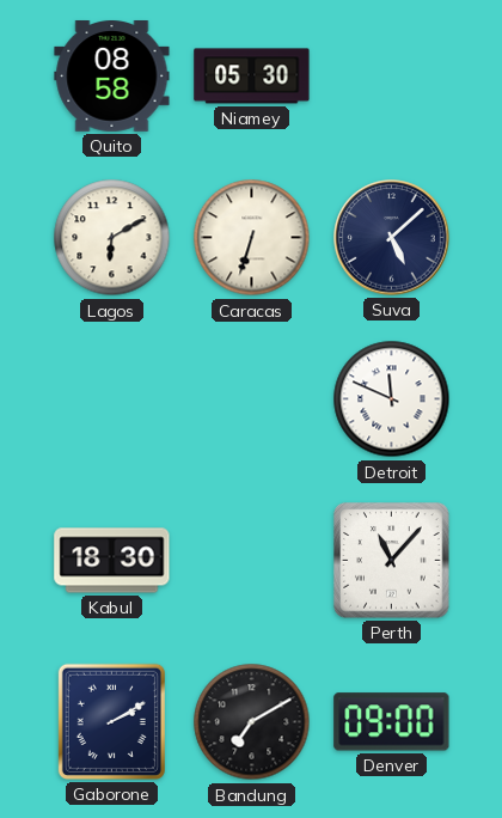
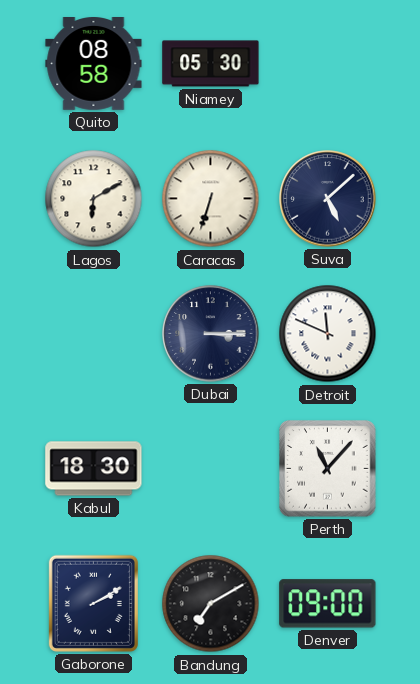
Dubai: none -> 3:15 (211, 334)
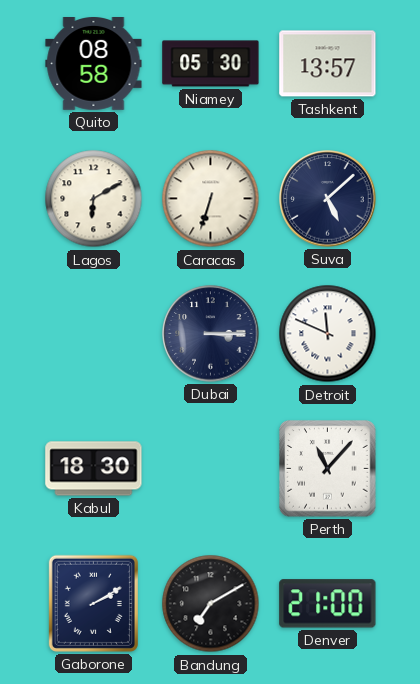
Tashkent: none -> 13:57 (328, 64)
Denver: 09:00 -> 21:00 (328, 604)
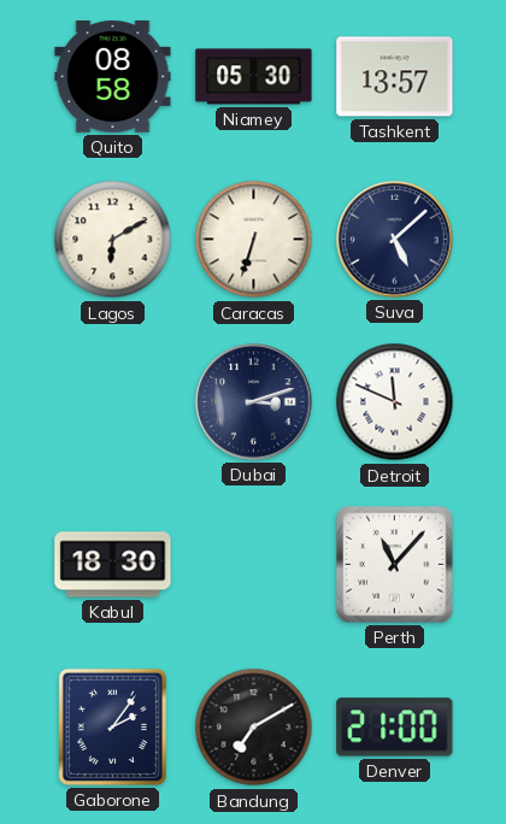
Dubai: 3:15 -> 3:12 (254, 402)
Gaborone: 2:10 -> 2:06 (112, 726)
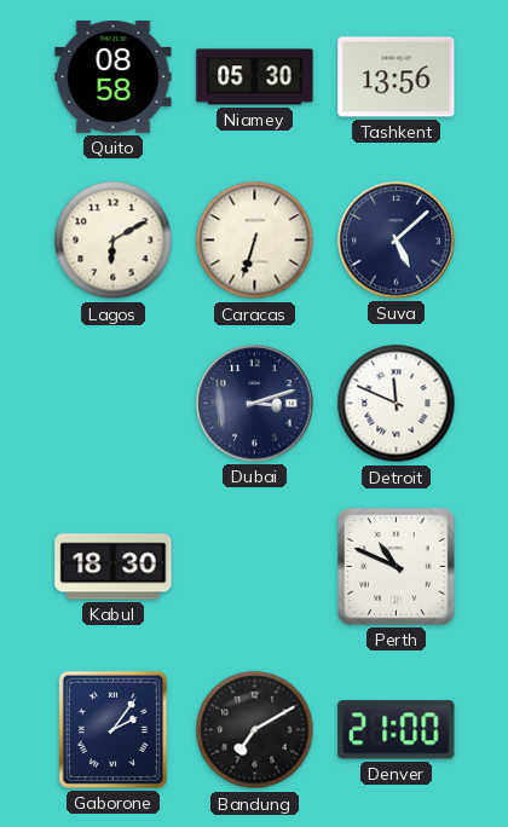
Tashkent: 13:57 -> 13:56 (397, 77)
Perth: 11:07 -> 10:49 (397, 567)
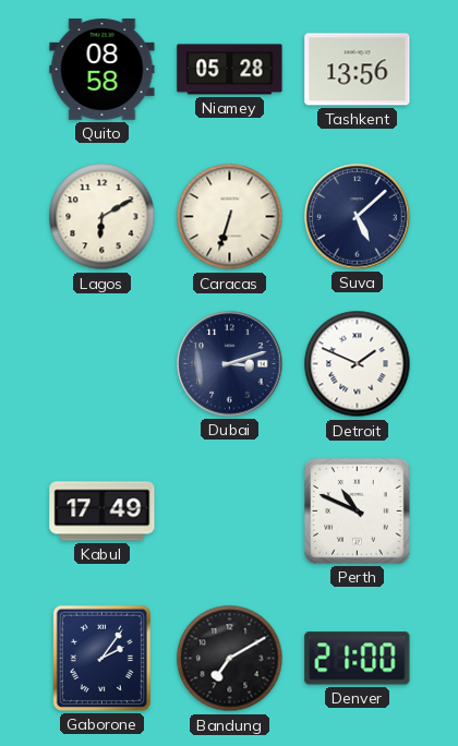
Niamey: 05:30 -> 05:28 (230, 70)
Detroit: 11:49 -> 1:49 (358, 364)
Kabul: 18:30 -> 17:49 (103, 512)
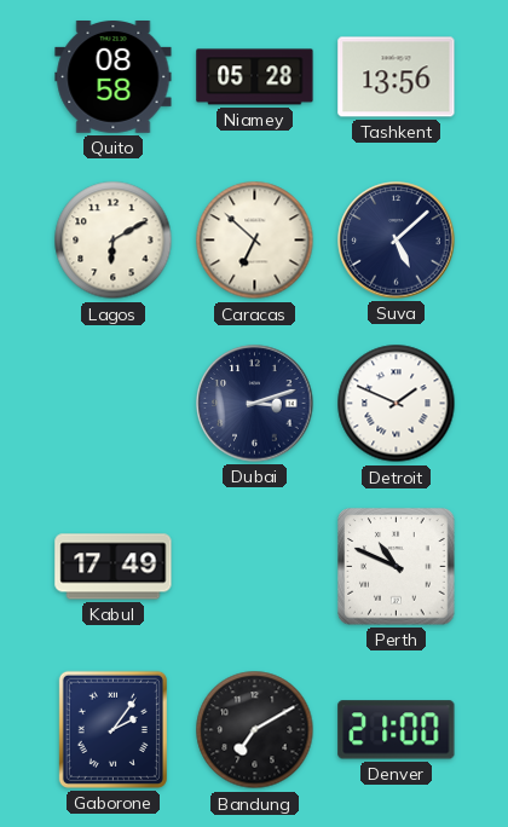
Caracas: 6:33 -> 6:52 (255, 241)
